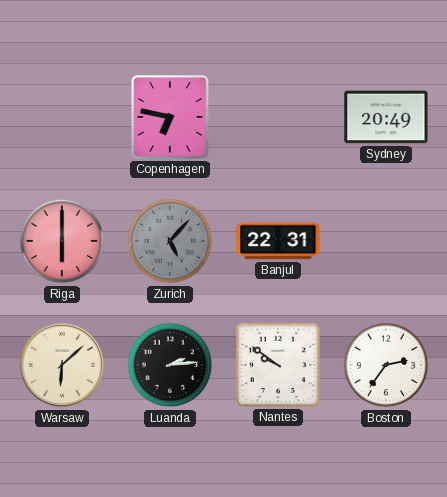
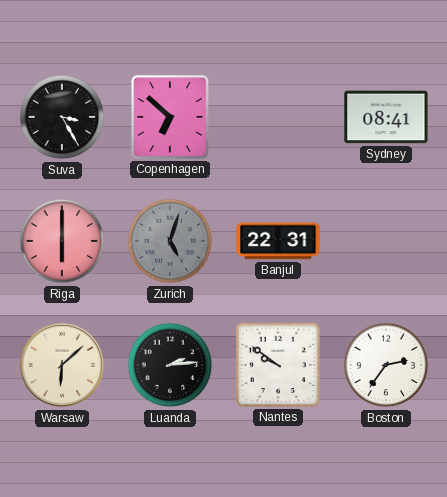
Suva: none -> 3:25 (62, 117)
Copenhagen: 6:47 -> 6:52 (170, 117)
Sydney: 20:49 -> 08:41 (386, 117)
Zurich: 5:07 -> 5:03 (170, 241)
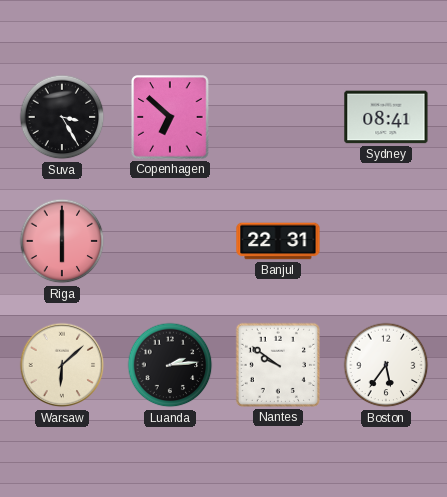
Zurich: 5:03 -> none (170, 241)
Boston: 2:36 -> 5:36 (386, 365)
